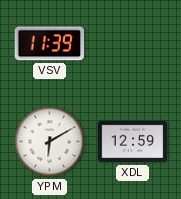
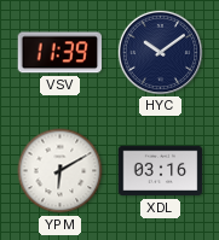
HYC: none -> 10:09 (160, 52)
XDL: 12:59 -> 03:16 (161, 171)
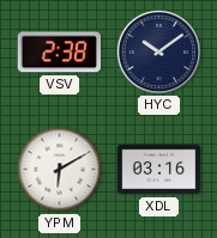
VSV: 11:39 -> 2:38 (59, 53)
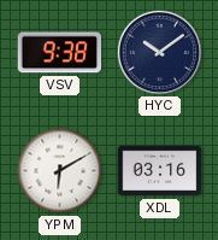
VSV: 2:38 -> 9:38 (59, 53)
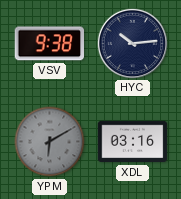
HYC: 10:09 -> 10:14 (132, 43)
YPM dial: white -> grey (50, 142)
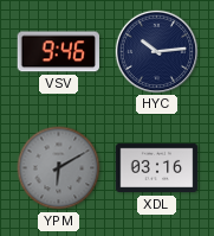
VSV: 9:38 -> 9:46 (58, 52)
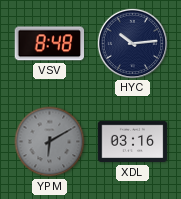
VSV: 9:46 -> 8:48 (49, 44)
